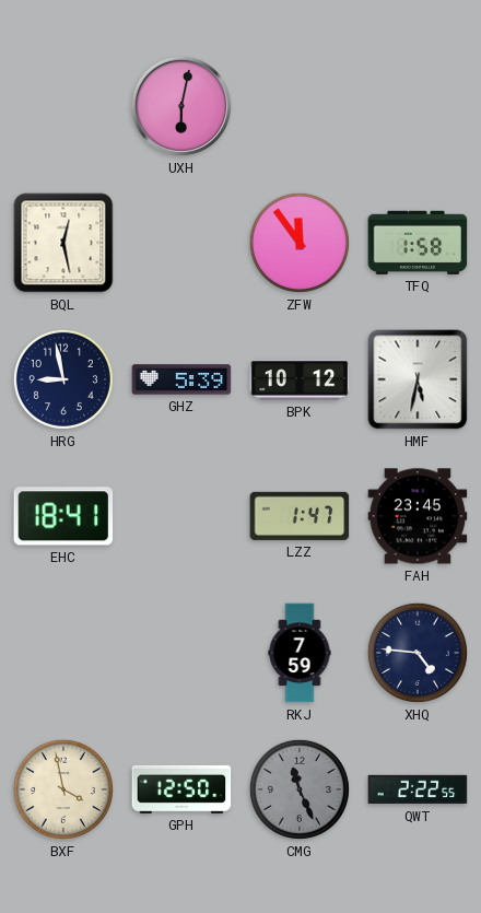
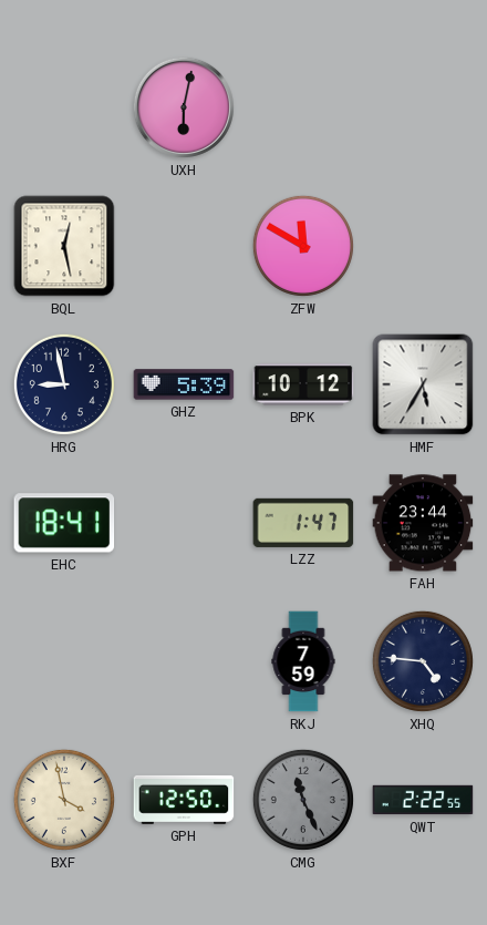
ZFW: 11:54 -> 11:50 (303, 246)
TFQ: 1:58 -> none (418, 243)
HMF: 5:32 -> 5:35 (423, 384)
FAH: 23:45 -> 23:44 (423, 523)
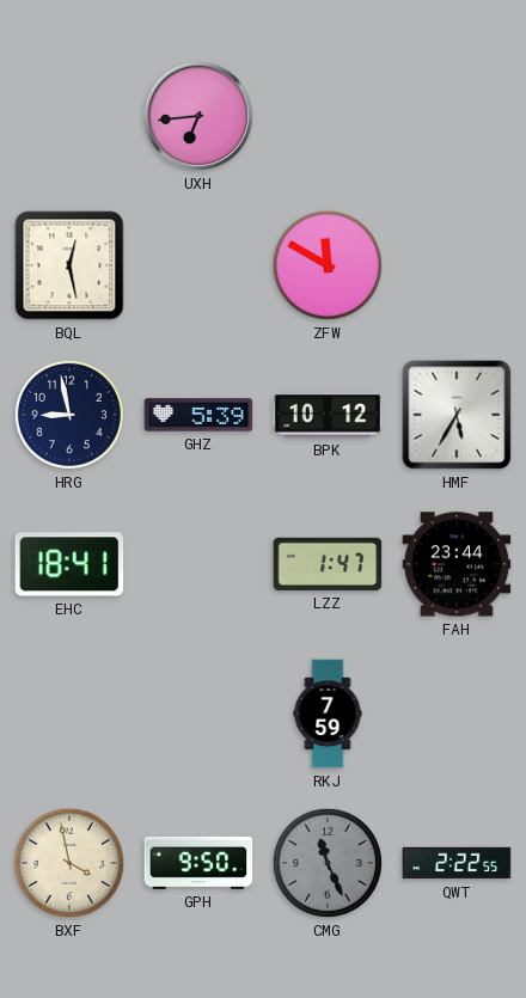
UXH: 6:02 -> 6:44 (198, 116)
XHQ: 4:46 -> none (423, 661)
GPH: 12:50 -> 9:50 (198, 863)
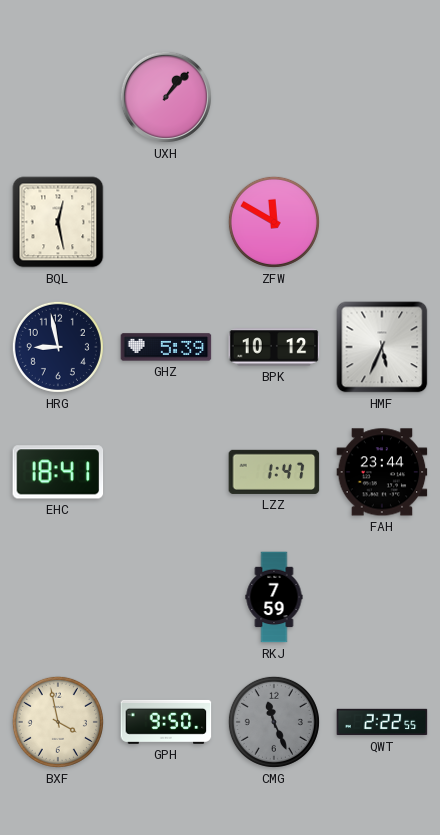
UXH: 6:44 -> 1:07 (166, 97)
HMF: 5:35 -> 5:34 (382, 347)
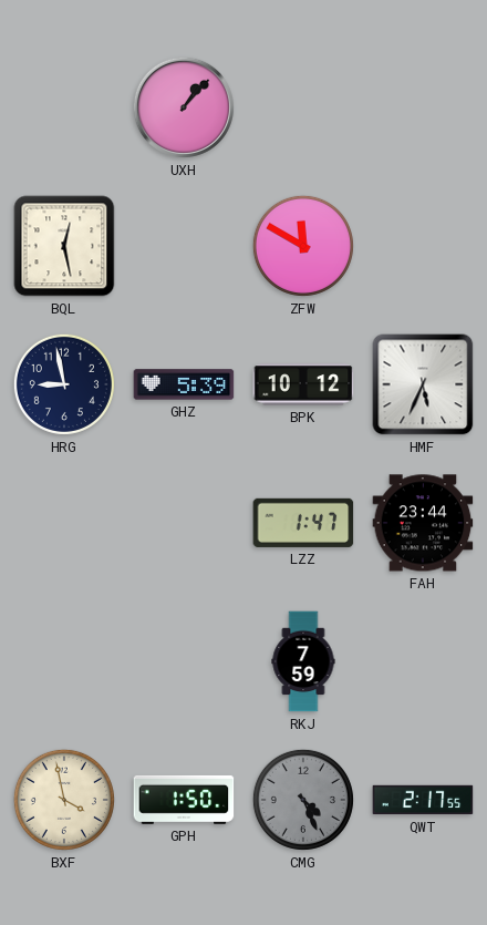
EHC: 18:41 -> none (58, 472)
GPH: 9:50 -> 1:50 (184, 800)
CMG: 11:26 -> 4:26 (303, 800)
QWT: 2:22 -> 2:17 (423, 800)
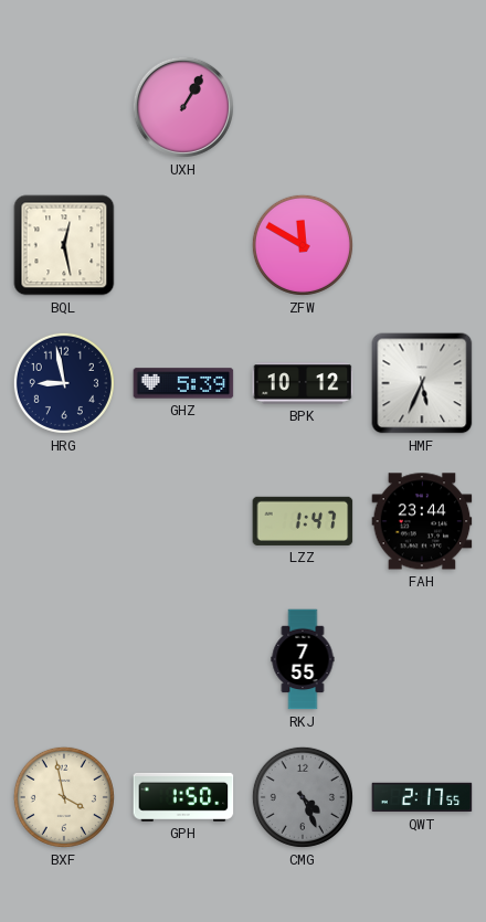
UXH: 1:07 -> 1:05 (183, 107)
RKJ: 7:59 -> 7:55 (303, 659)
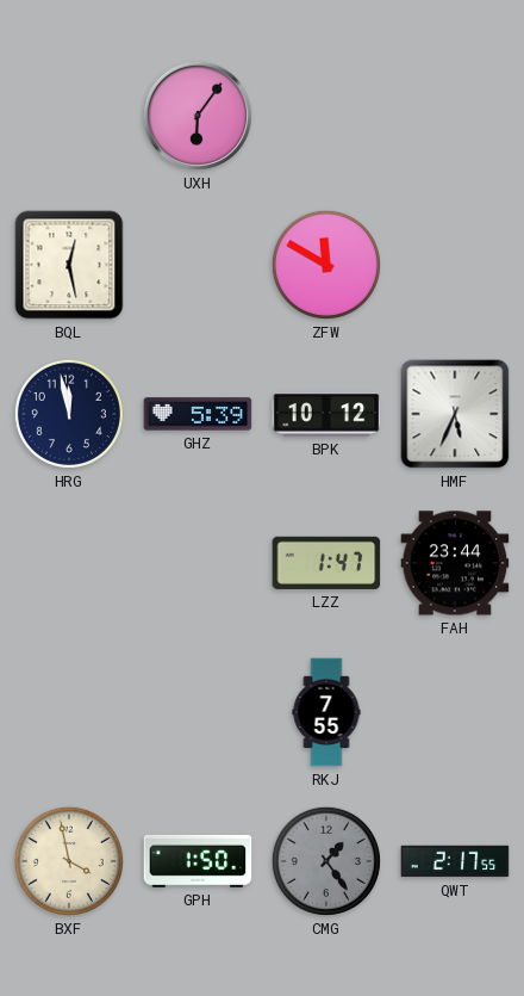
UXH: 1:05 -> 6:06 (198, 116)
HRG: 8:58 -> 11:58 (69, 414)
CMG: 4:26 -> 1:24 (326, 861)
